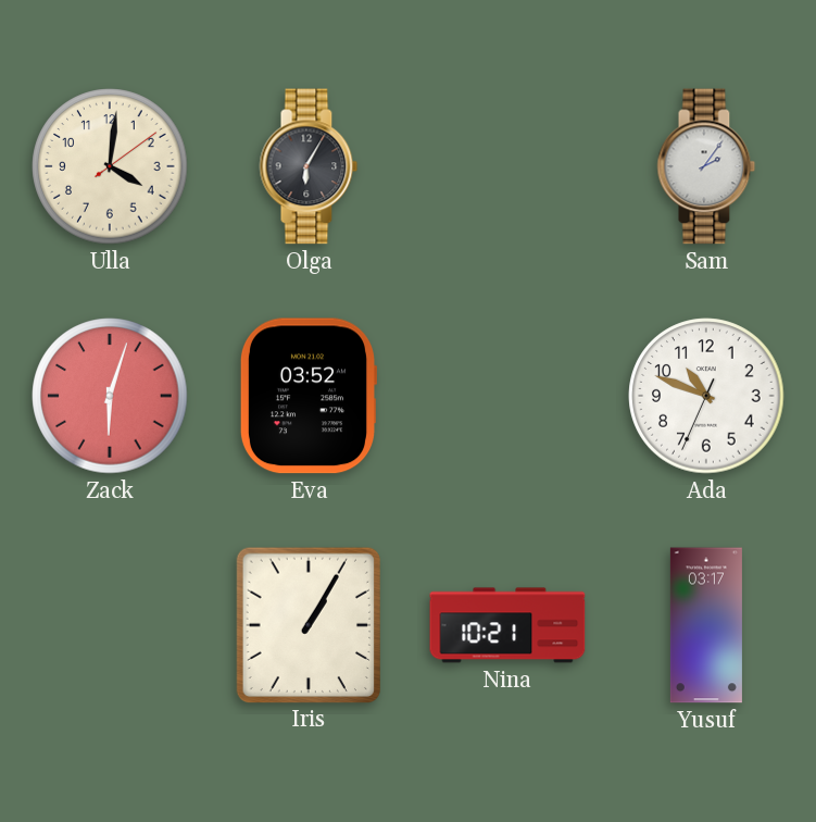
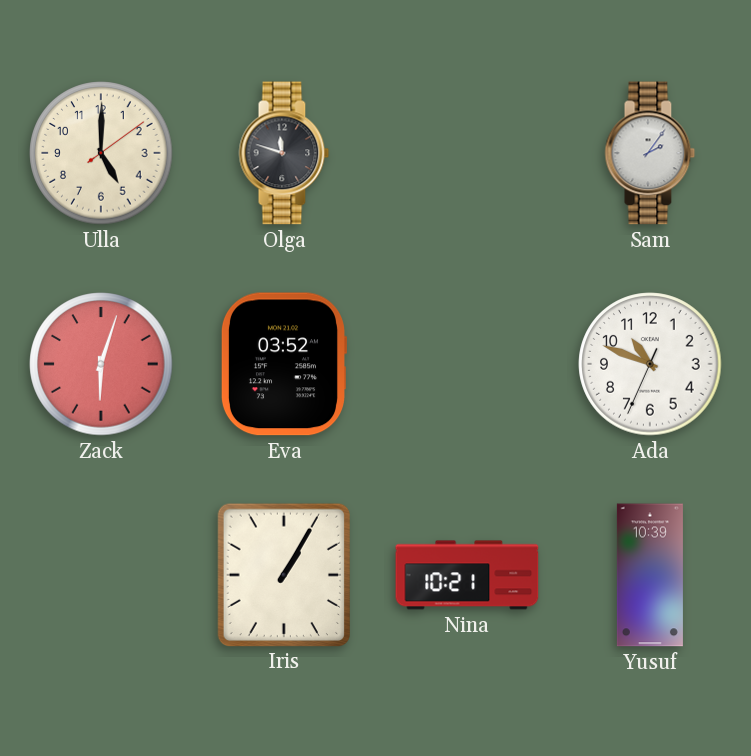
Ulla: 4:01 -> 5:00 (101, 153)
Olga: 6:05 -> 11:48 (284, 153)
Yusuf: 03:17 -> 10:39 (650, 575)
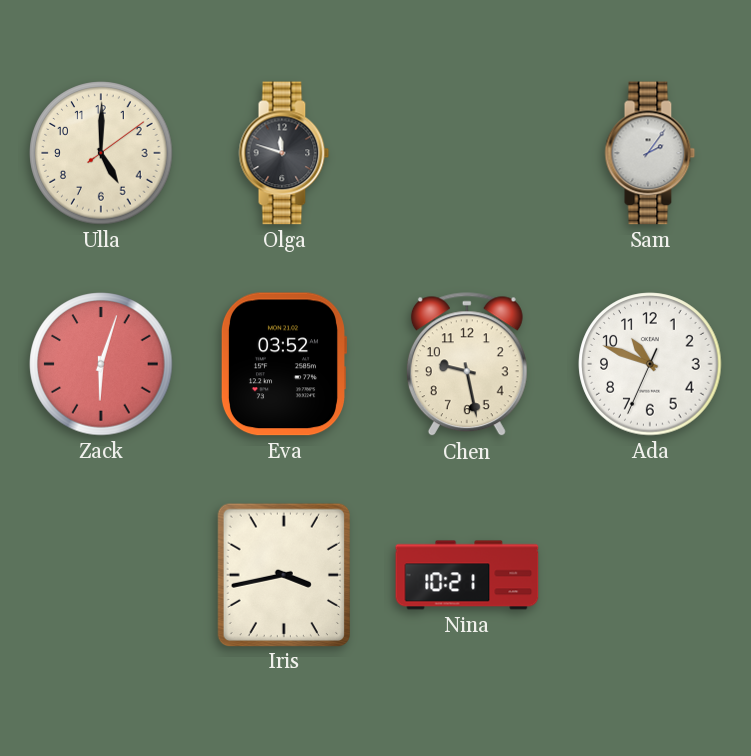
Chen: none -> 9:28 (467, 365)
Iris: 1:05 -> 3:43 (283, 574)
Yusuf: 10:39 -> none (650, 575)
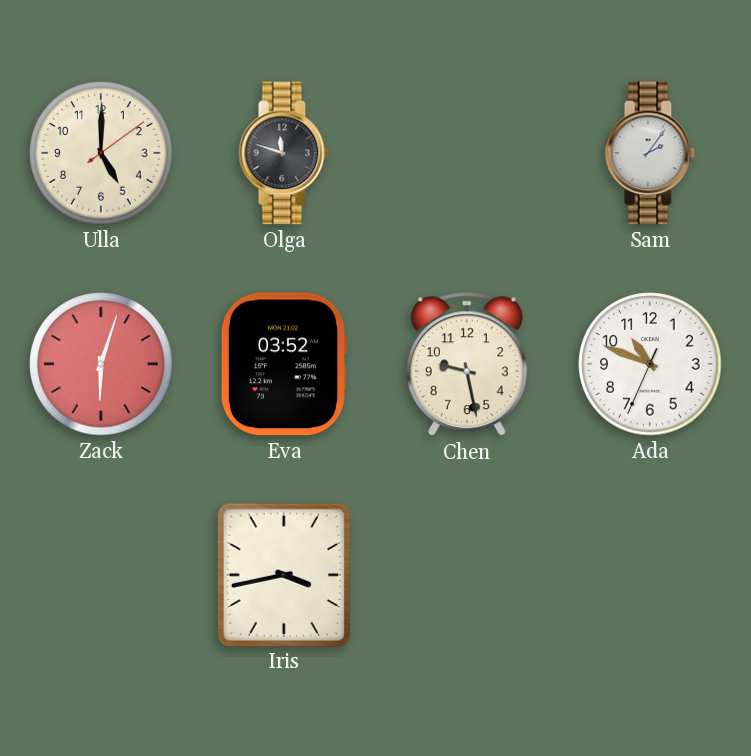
Nina: 10:21 -> none (467, 575)
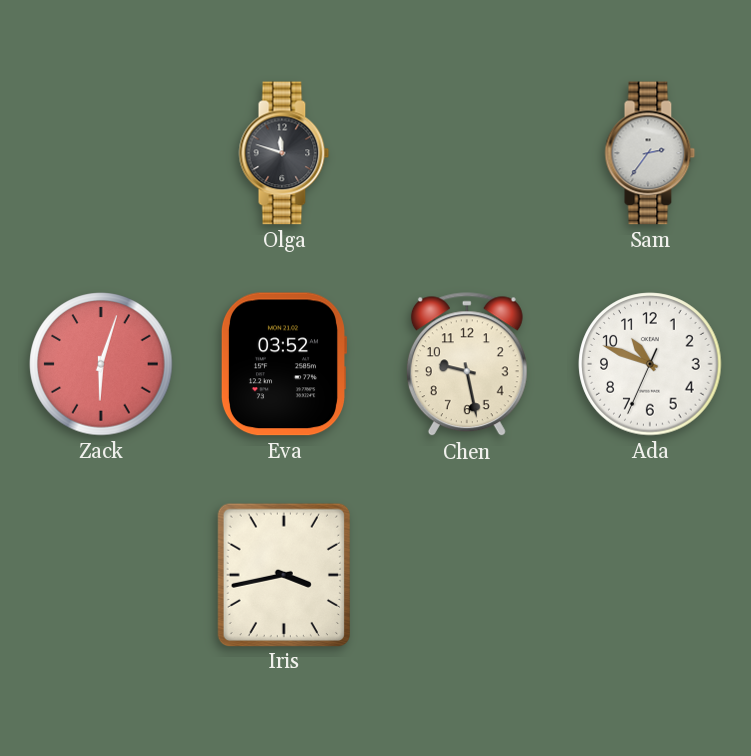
Ulla: 5:00 -> none (101, 153)
Sam: 2:06 -> 2:36 (650, 153)
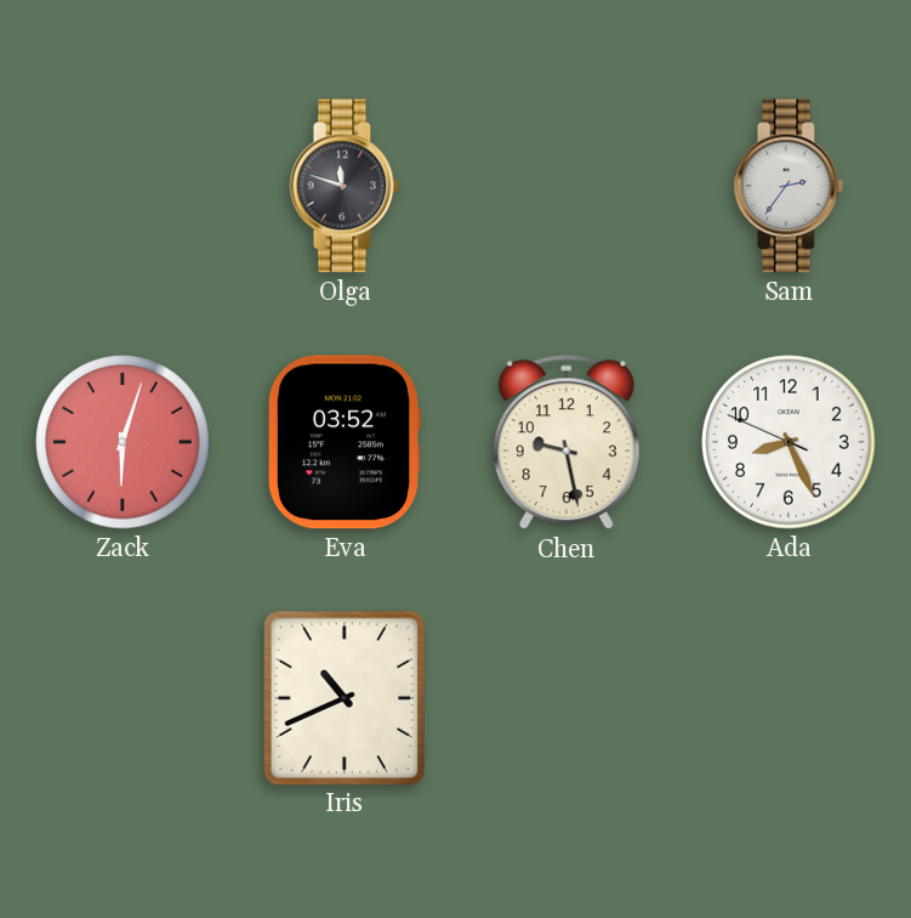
Ada: 10:48 -> 8:25 (788, 442)
Iris: 3:43 -> 10:41 (343, 697)
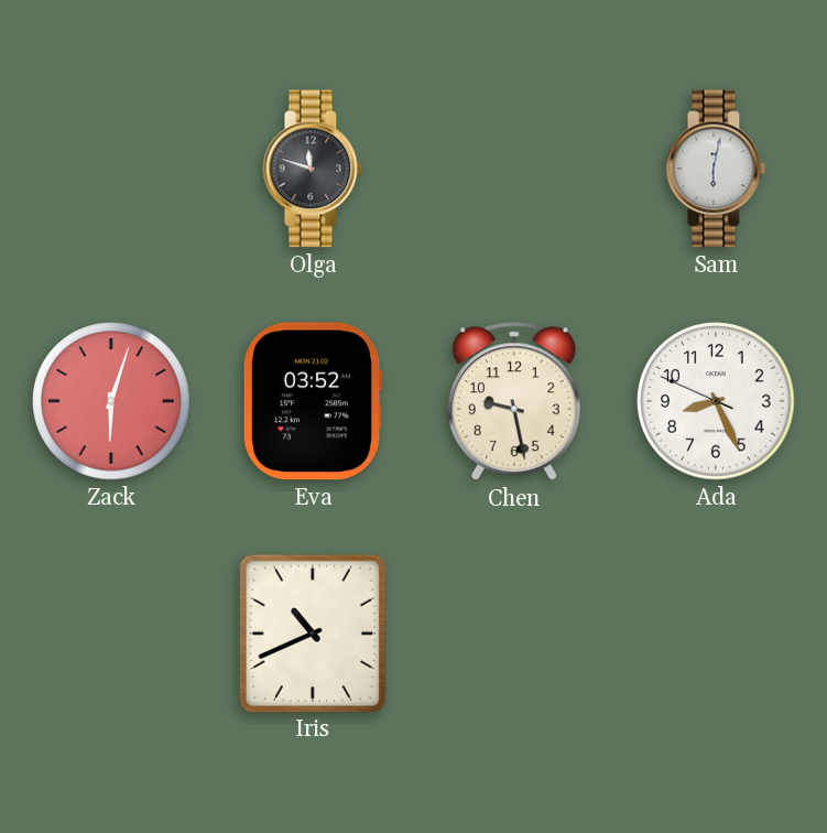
Sam: 2:36 -> 6:02 (716, 169)
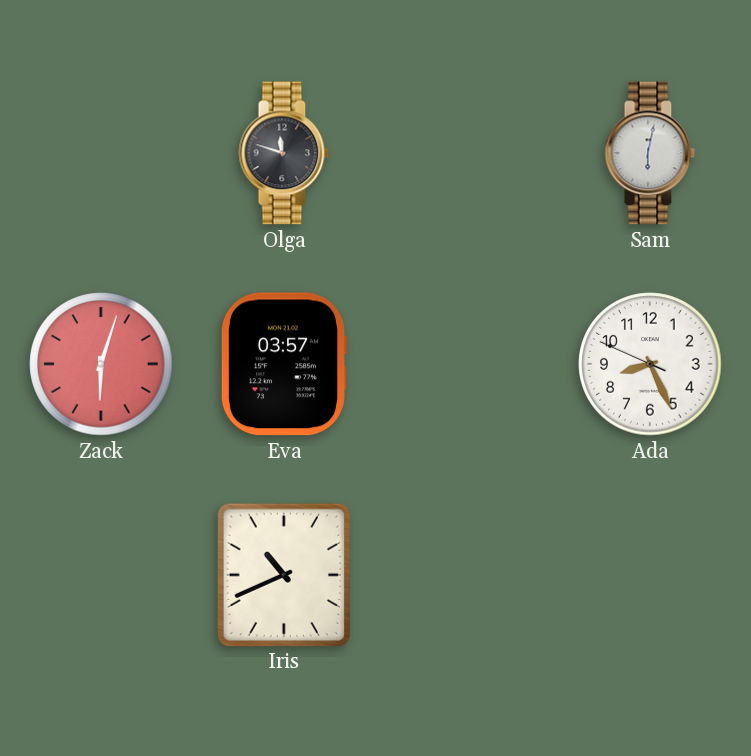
Eva: 03:52 -> 03:57 (283, 364)
Chen: 9:28 -> none (514, 402)
